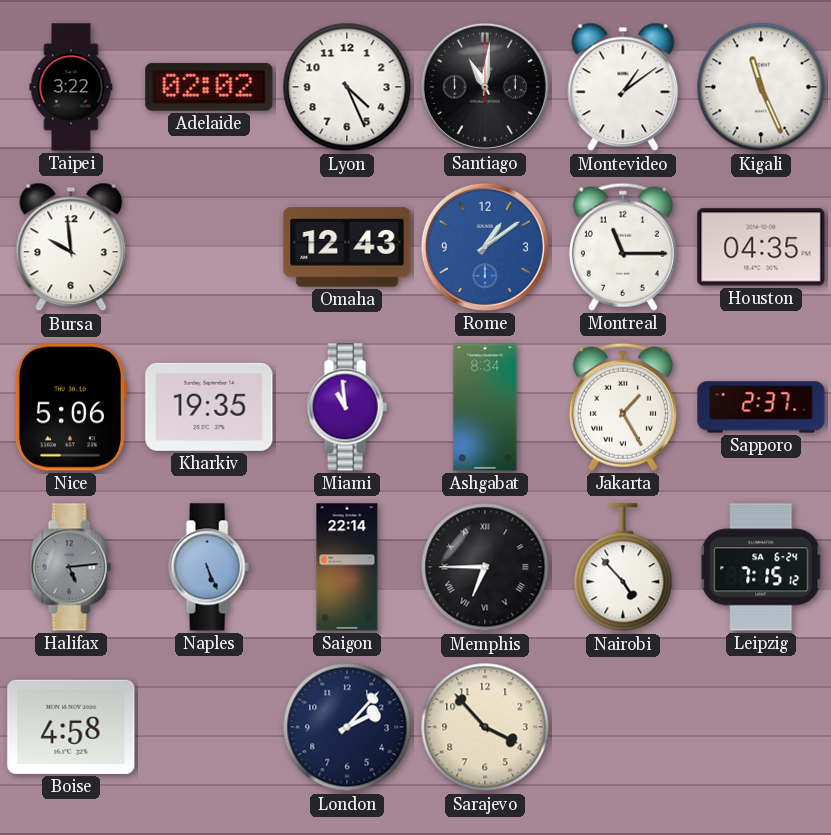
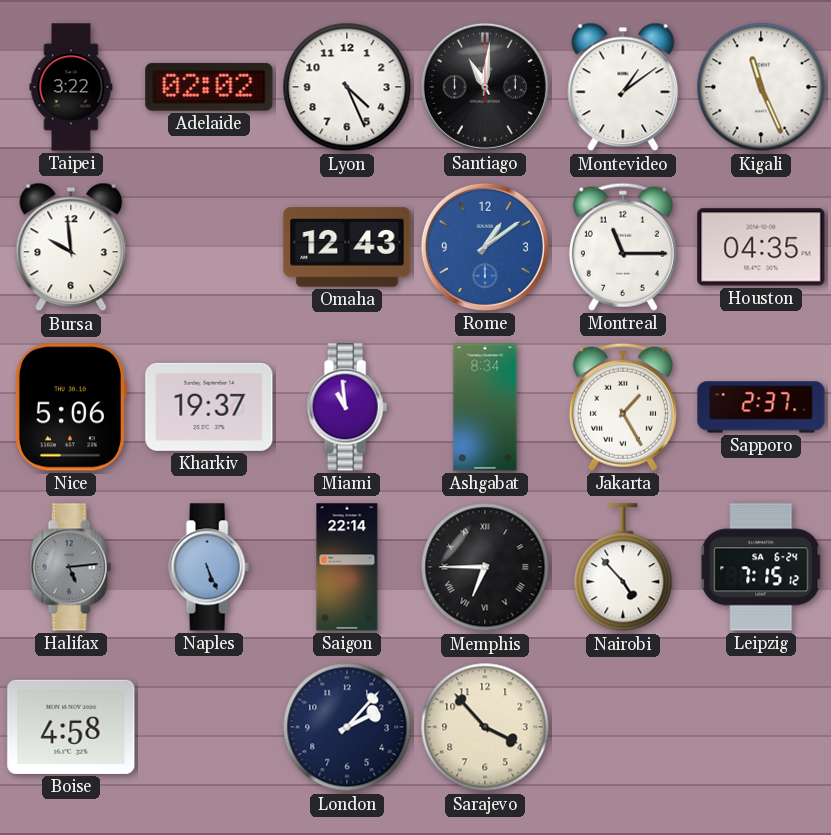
Kharkiv: 19:35 -> 19:37 (209, 407)
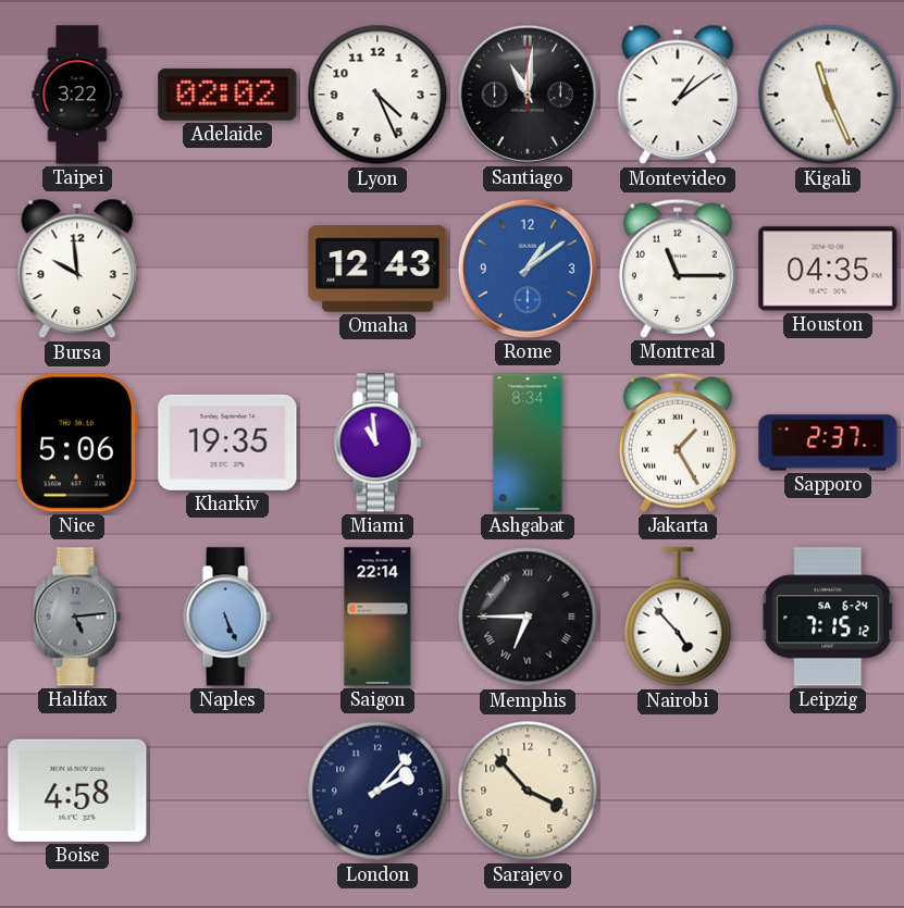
Kharkiv: 19:37 -> 19:35 (227, 443)
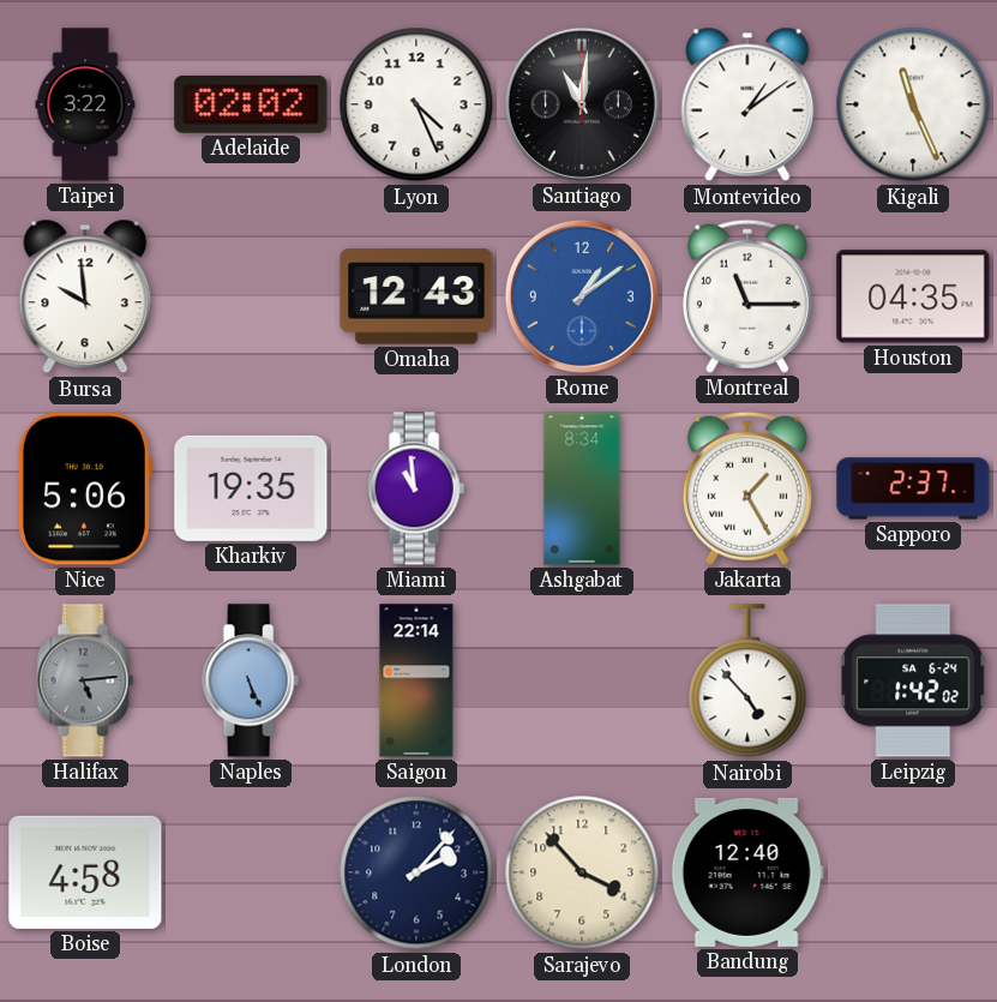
Memphis: 6:45 -> none (528, 617)
Leipzig: 7:15 -> 1:42 (913, 680)
Bandung: none -> 12:40 (747, 872)
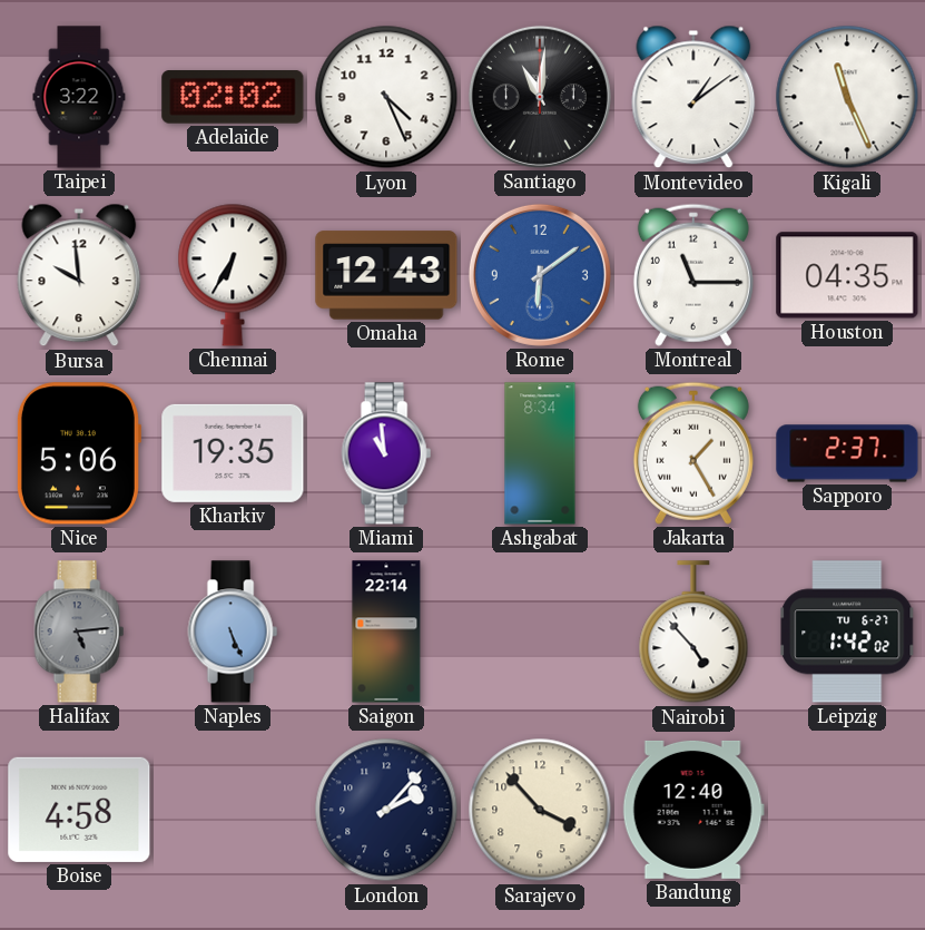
Chennai: none -> 6:35 (233, 275)
Rome: 1:09 -> 6:09 (540, 275)
Leipzig date: SA 6-24 -> TU 6-27 (847, 632)
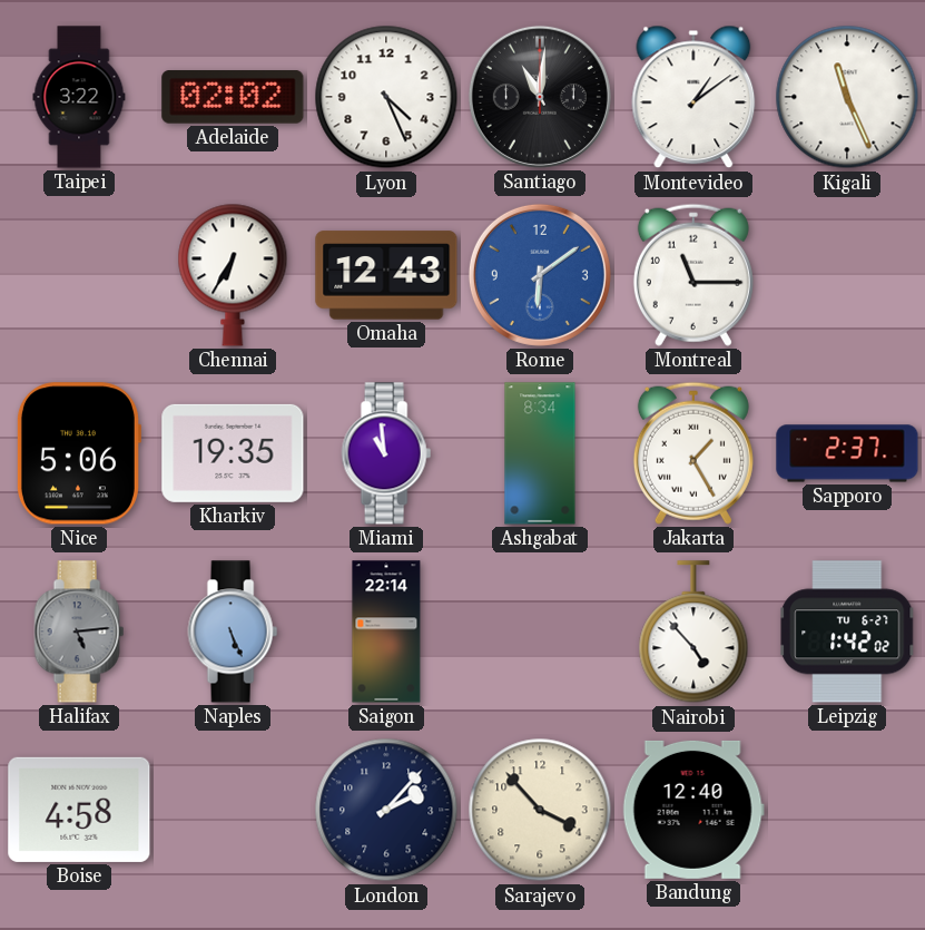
Bursa: 9:59 -> none (79, 275)
Houston: 04:35 -> none (847, 275)
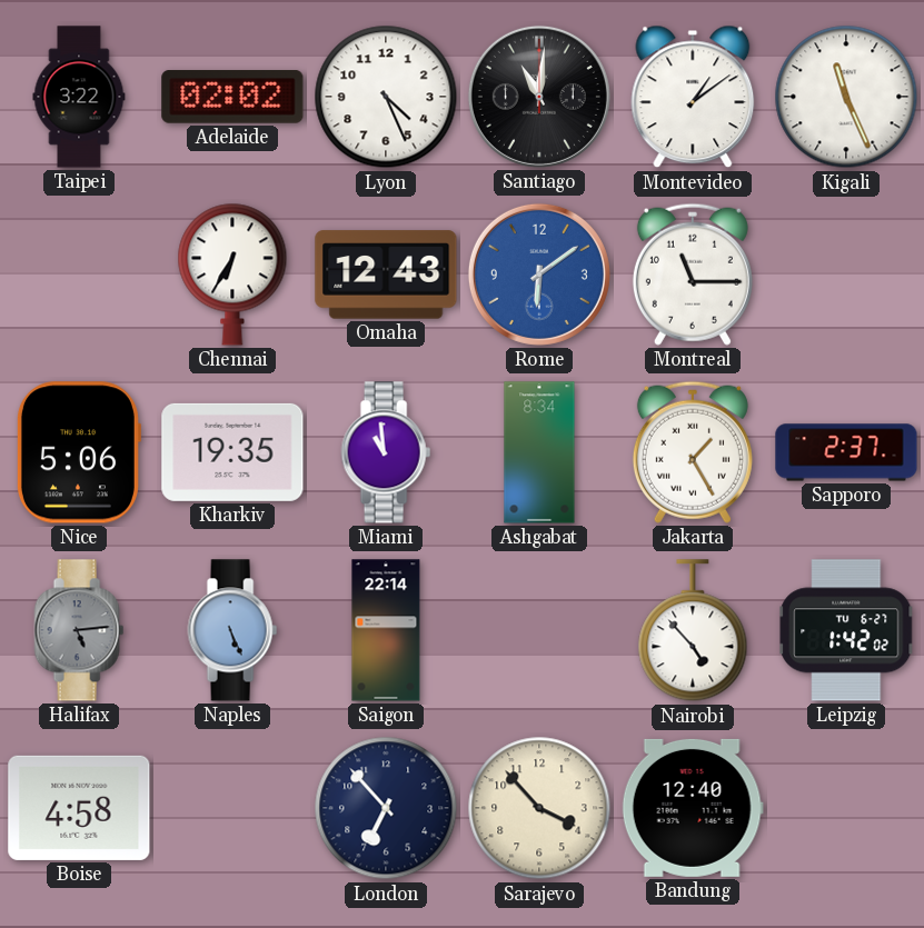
London: 2:07 -> 6:53 (386, 808)
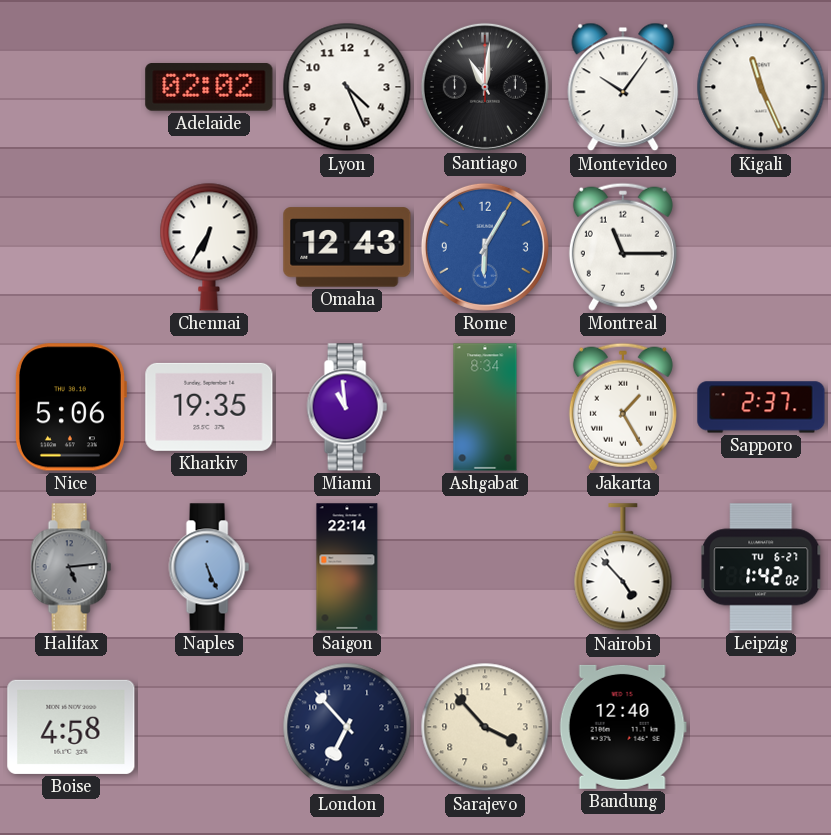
Taipei: 3:22 -> none (79, 97)
Montevideo: 1:09 -> 10:06 (623, 87)
Rome: 6:09 -> 6:05 (485, 247)
